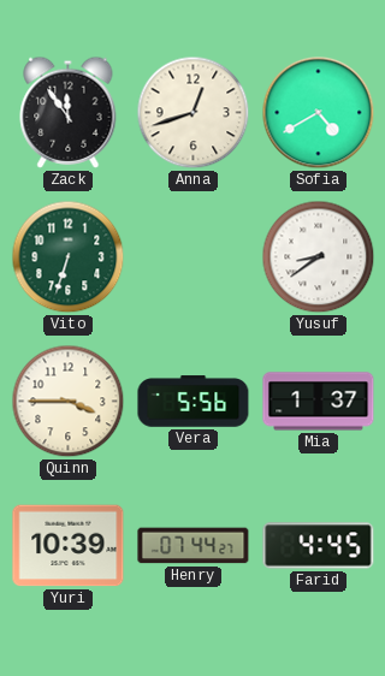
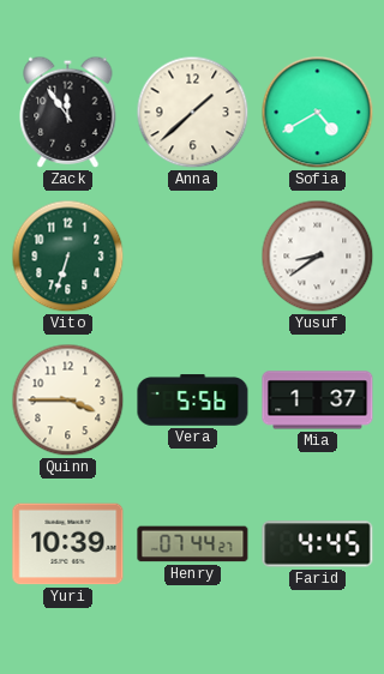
Anna: 12:42 -> 1:38 (193, 113)
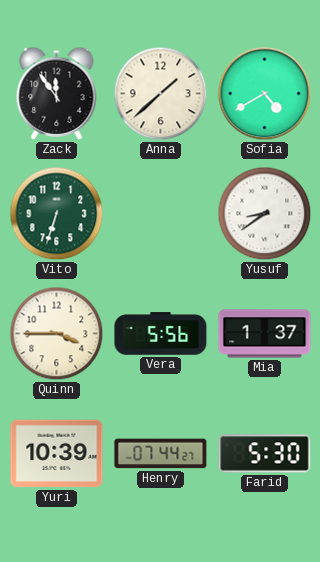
Farid: 4:45 -> 5:30 (265, 454)
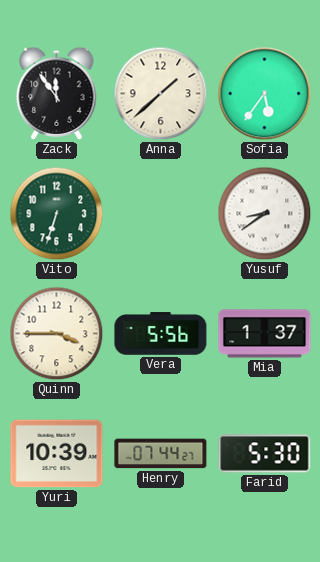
Sofia: 4:40 -> 5:36 (265, 94)
